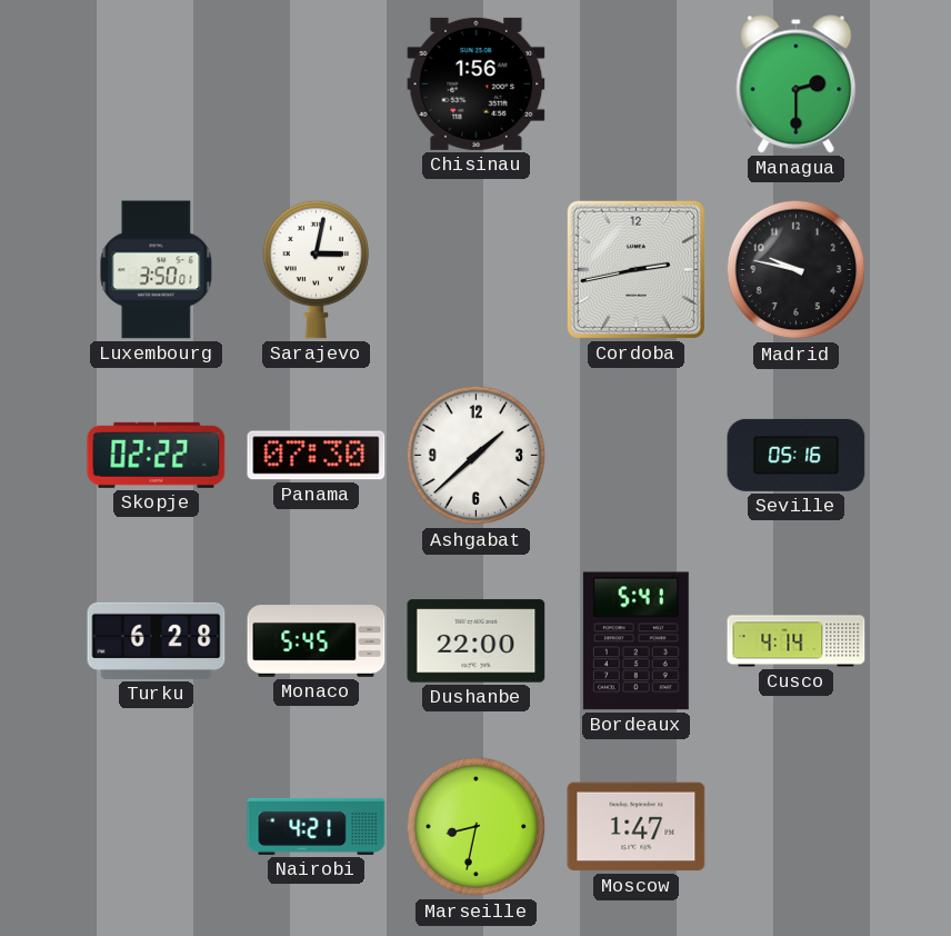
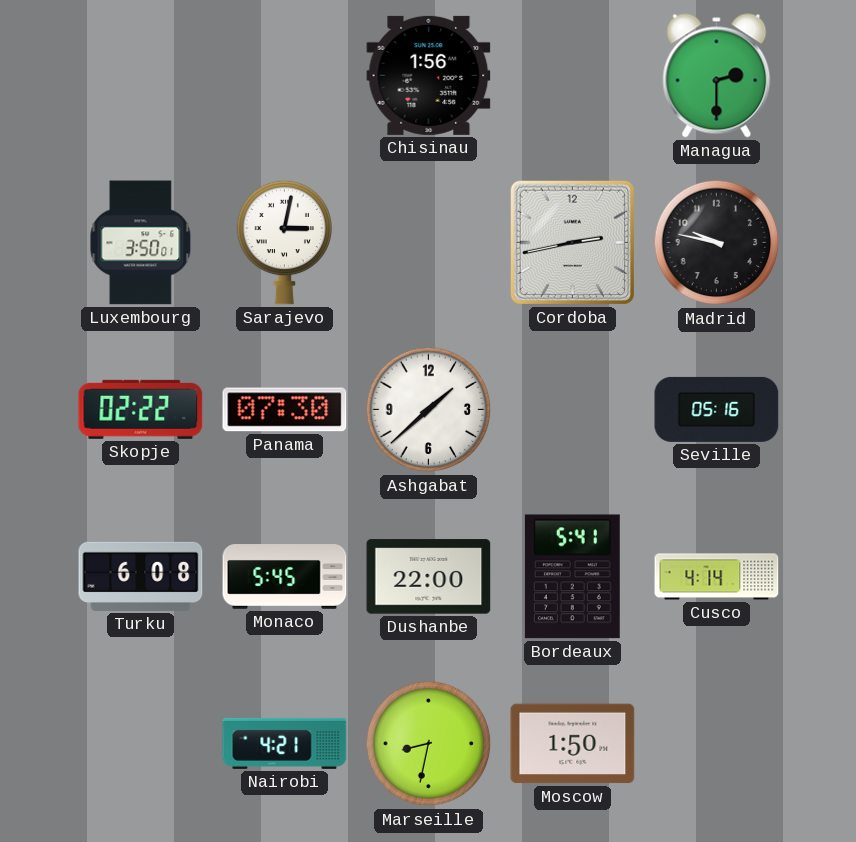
Turku: 6:28 -> 6:08 (141, 576)
Moscow: 1:47 -> 1:50 (573, 744)
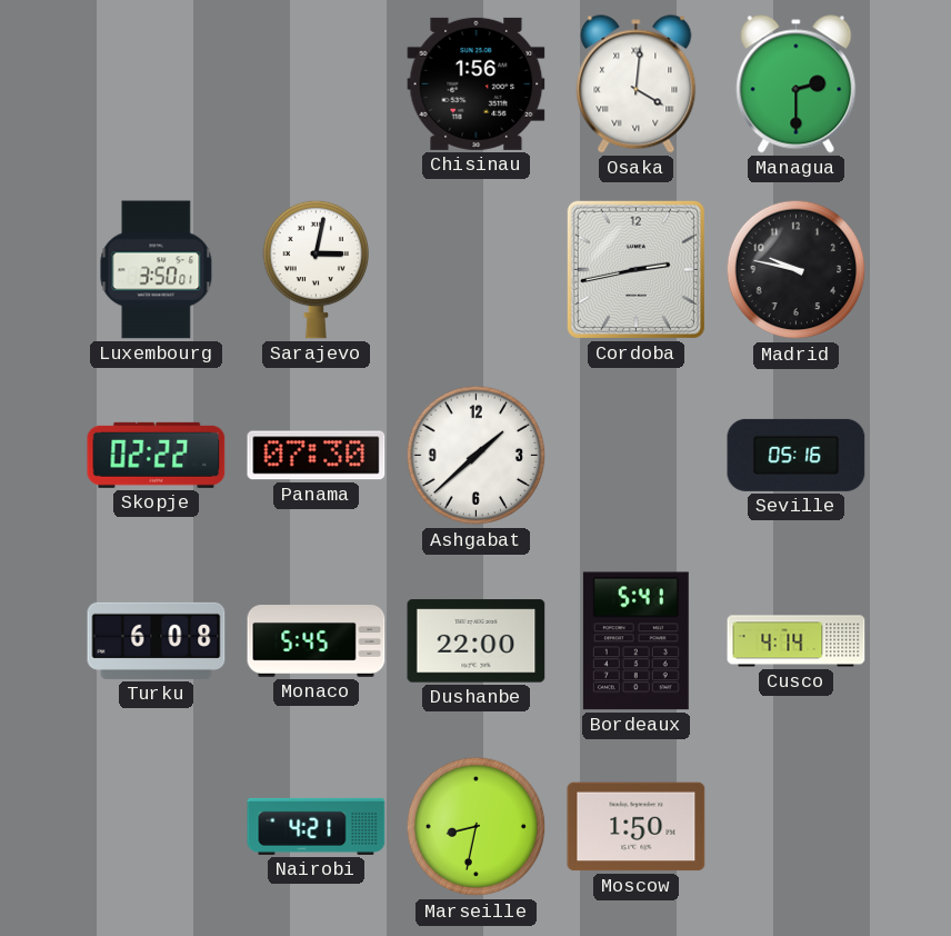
Osaka: none -> 4:01 (637, 84)
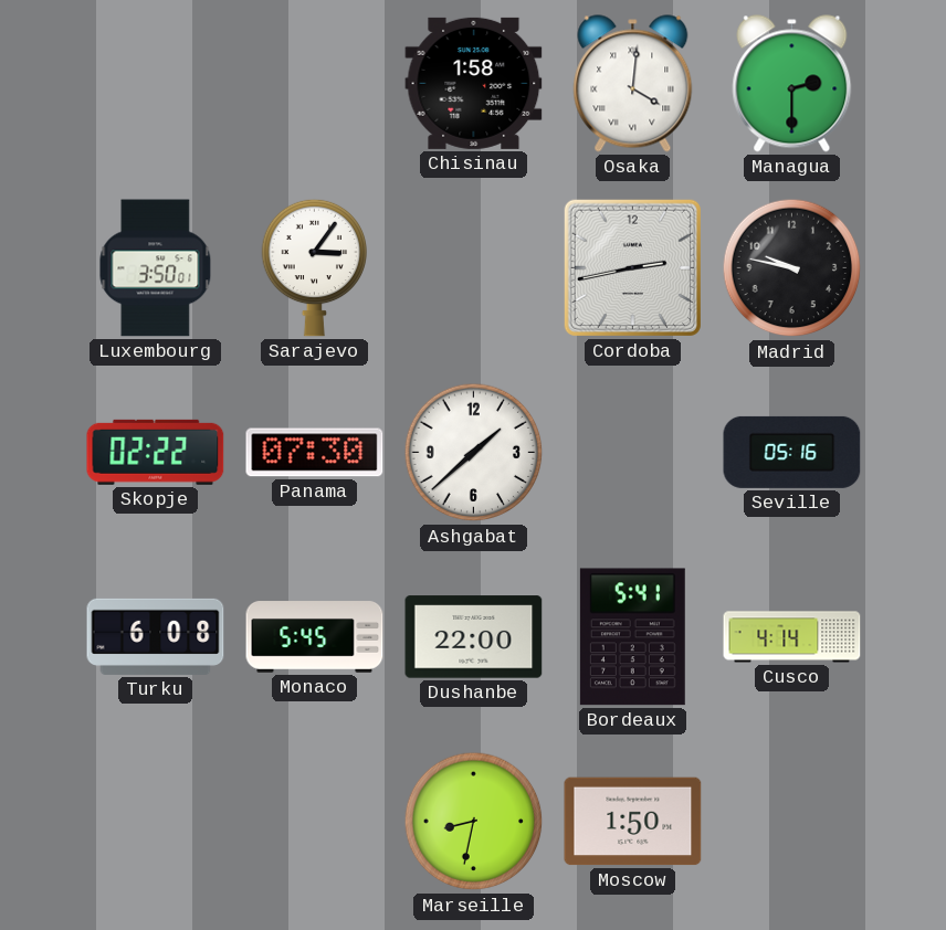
Chisinau: 1:56 -> 1:58 (474, 83)
Sarajevo: 3:02 -> 3:06 (315, 267)
Nairobi: 4:21 -> none (317, 826)
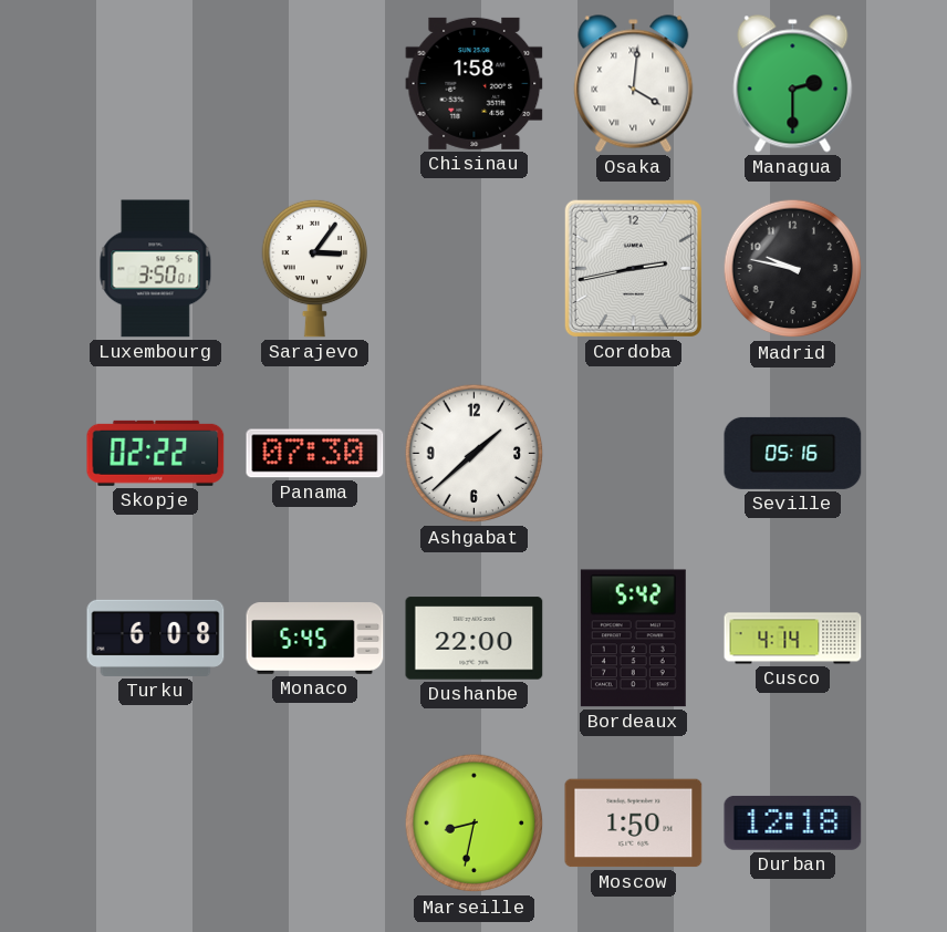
Bordeaux: 5:41 -> 5:42 (633, 639)
Durban: none -> 12:18 (793, 822)
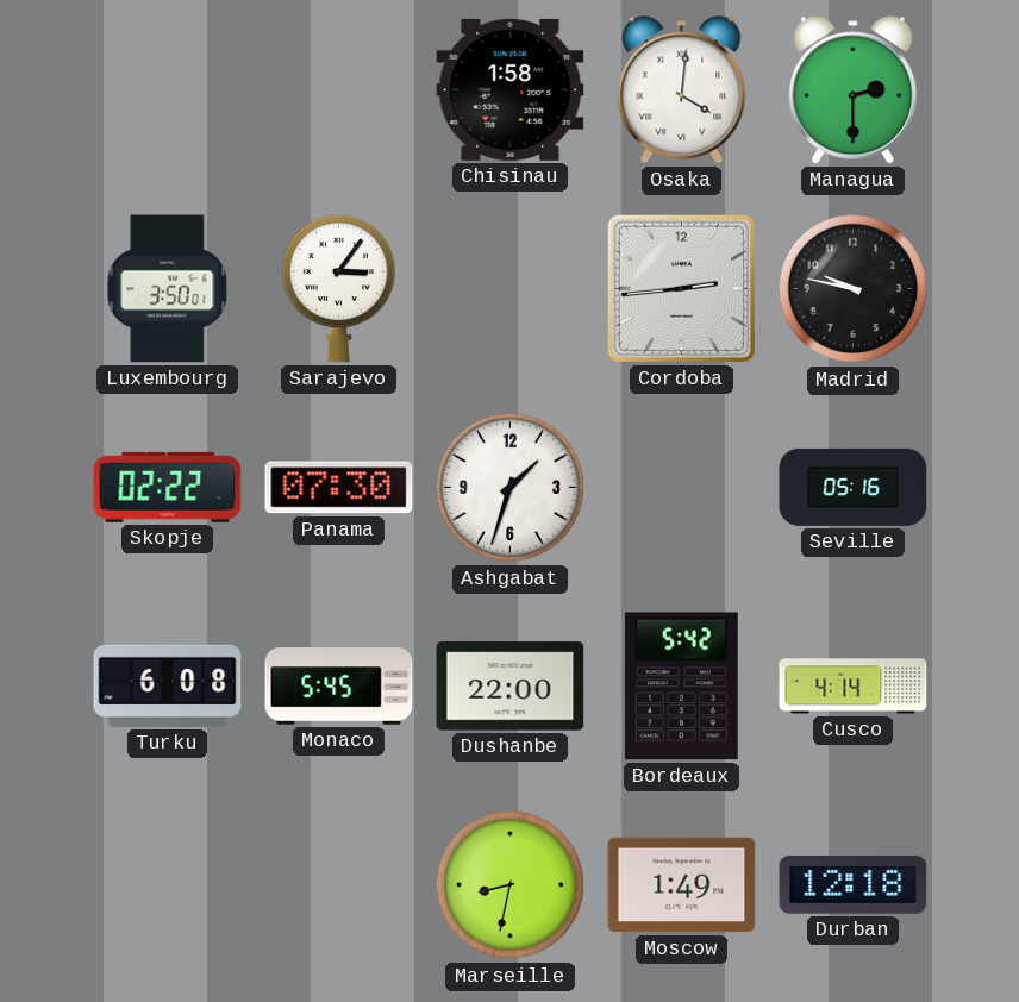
Cordoba: 2:43 -> 2:44 (681, 288)
Ashgabat: 1:38 -> 1:33 (511, 488)
Moscow: 1:50 -> 1:49 (682, 885)
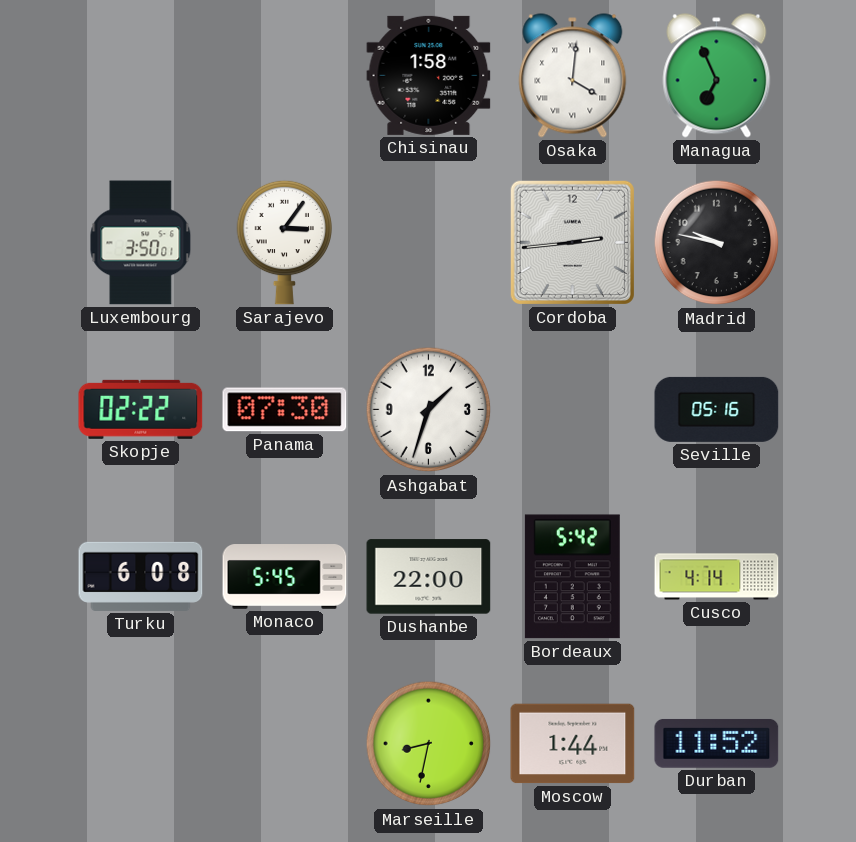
Managua: 2:30 -> 6:56 (717, 76)
Moscow: 1:49 -> 1:44 (573, 744)
Durban: 12:18 -> 11:52 (717, 743)
